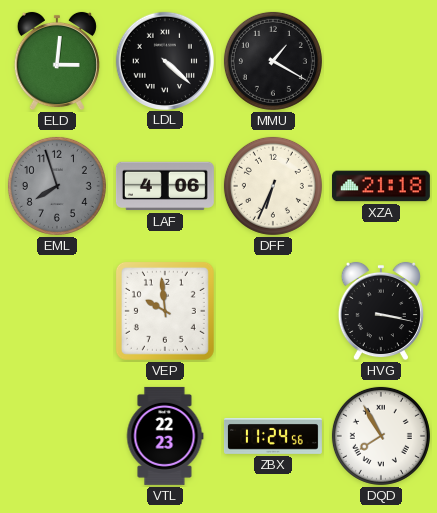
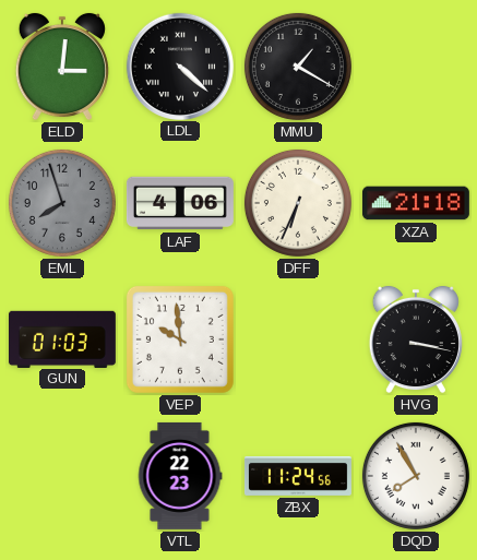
GUN: none -> 01:03 (62, 338)
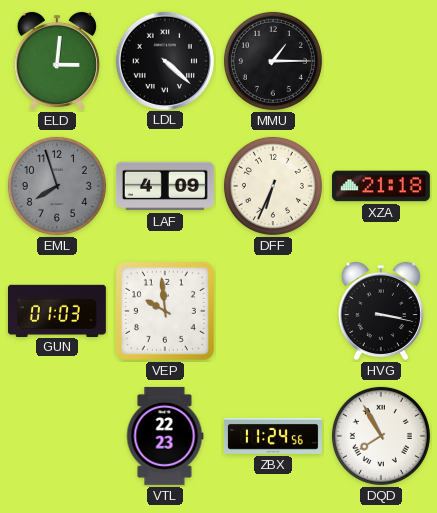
MMU: 1:20 -> 1:15 (273, 61)
LAF: 4:06 -> 4:09 (165, 186)
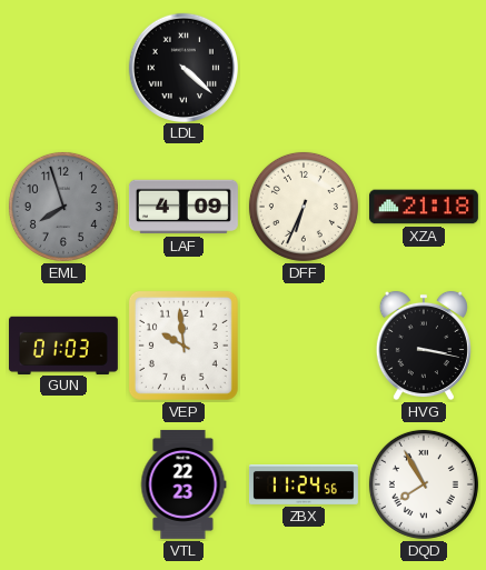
ELD: 3:01 -> none (57, 61)
MMU: 1:15 -> none (273, 61)
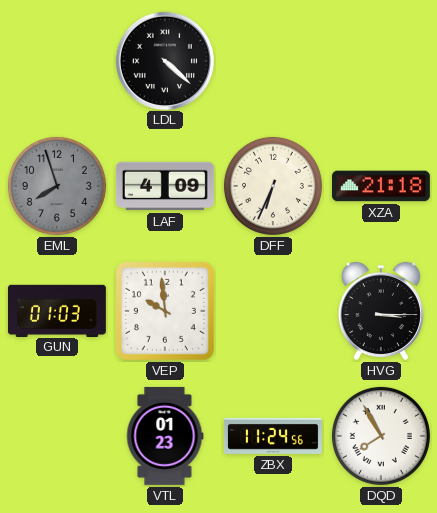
HVG: 3:17 -> 3:15 (381, 311)
VTL: 22:23 -> 01:23 (165, 436)
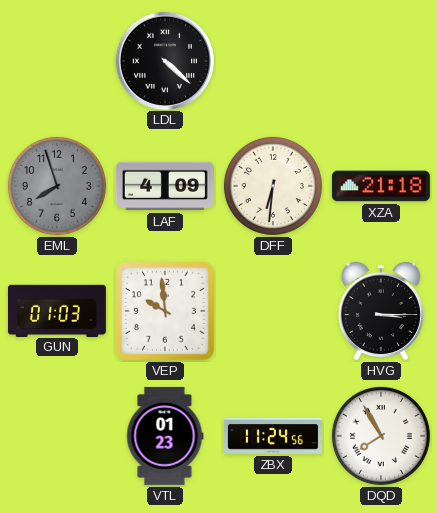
DFF: 6:34 -> 6:31 (273, 186)
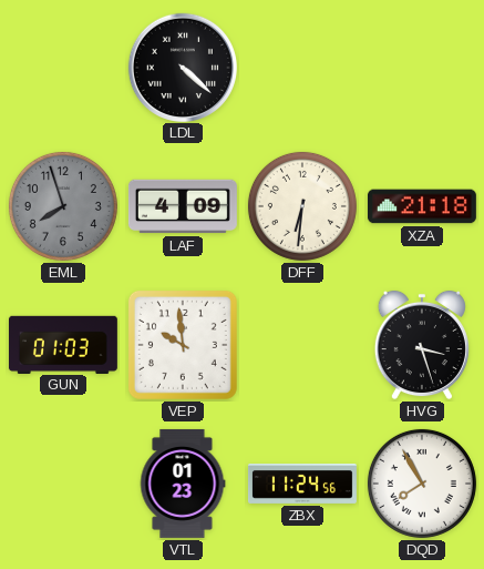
HVG: 3:15 -> 3:27 (422, 345)
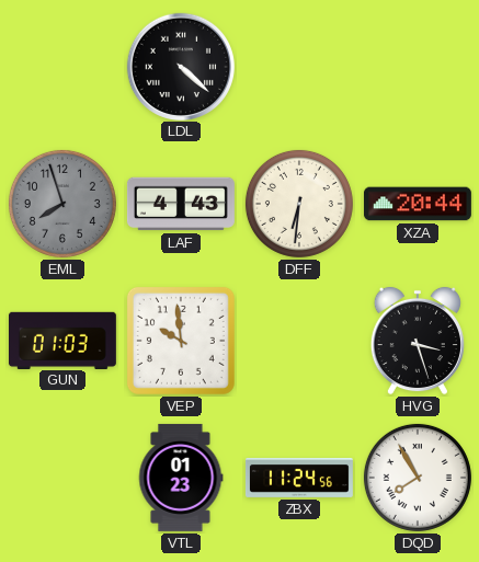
LAF: 4:09 -> 4:43 (181, 204)
XZA: 21:18 -> 20:44 (418, 204)
